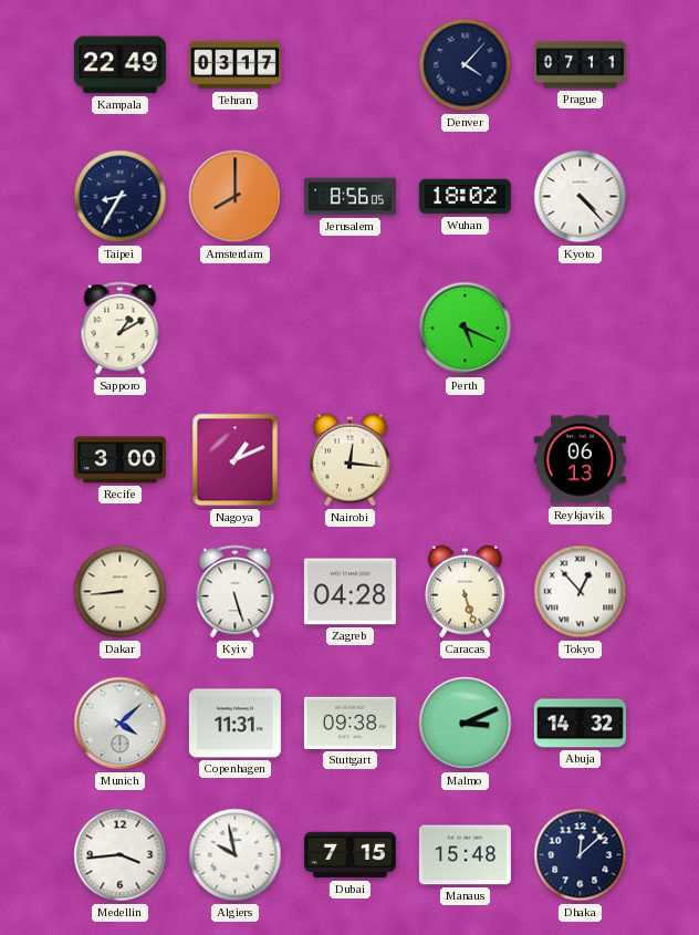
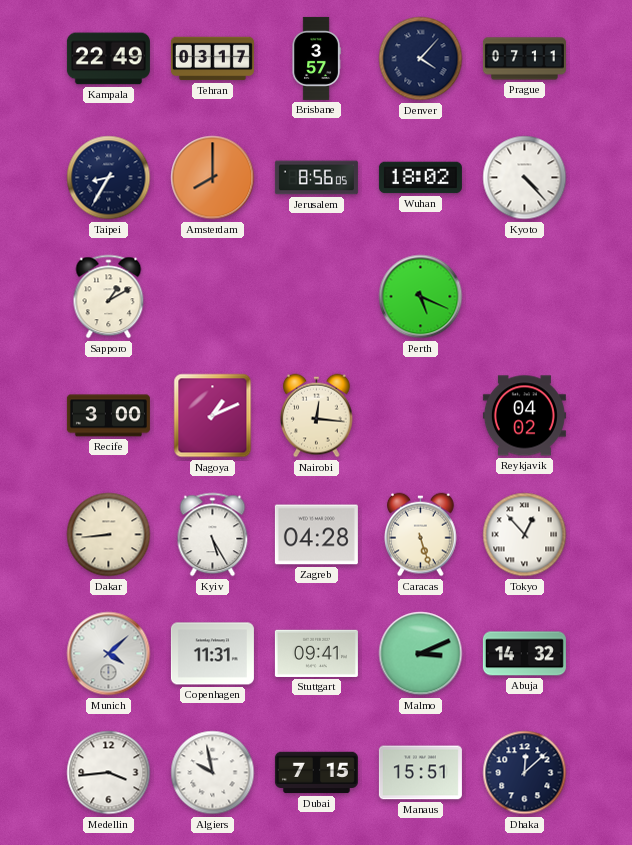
Brisbane: none -> 3:57 (316, 58)
Reykjavik: 06:13 -> 04:02 (524, 416)
Kyiv: 5:27 -> 5:25 (213, 535)
Stuttgart: 09:38 -> 09:41 (316, 653)
Manaus: 15:48 -> 15:51 (420, 773)
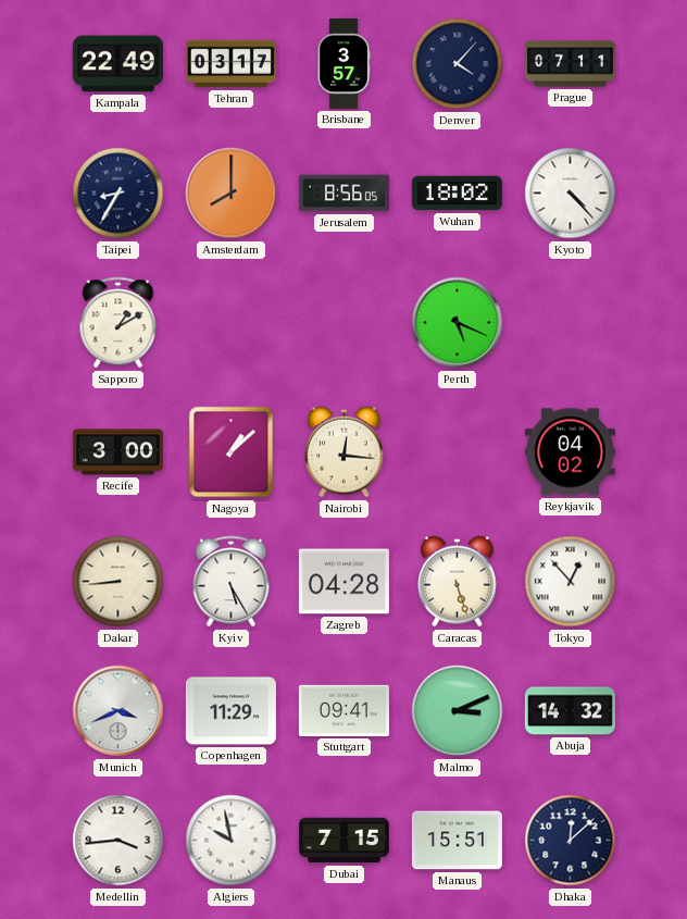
Nagoya: 1:11 -> 1:08 (232, 452)
Munich: 4:08 -> 3:41 (118, 711)
Copenhagen: 11:31 -> 11:29 (230, 711)
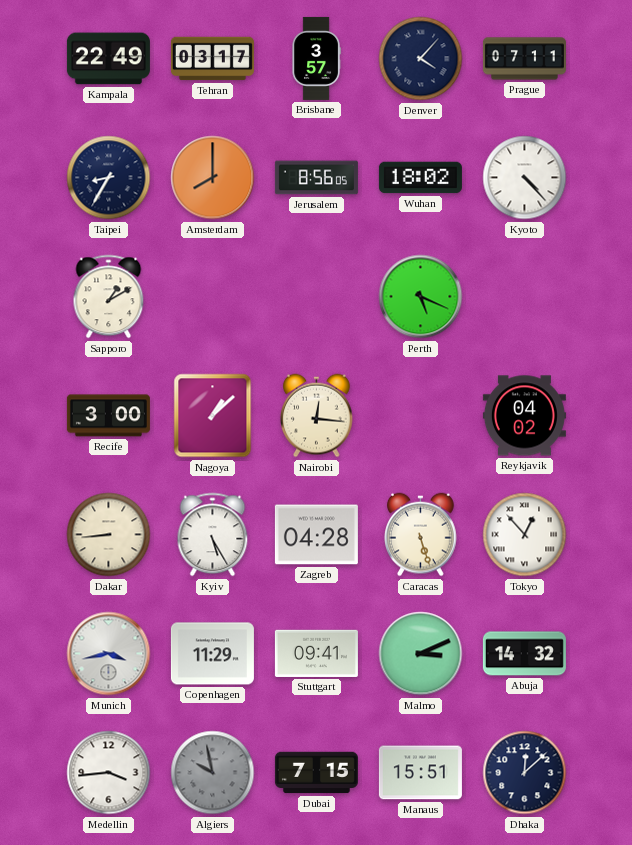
Munich: 3:41 -> 3:43 (109, 654)
Algiers dial: white -> grey (213, 773)
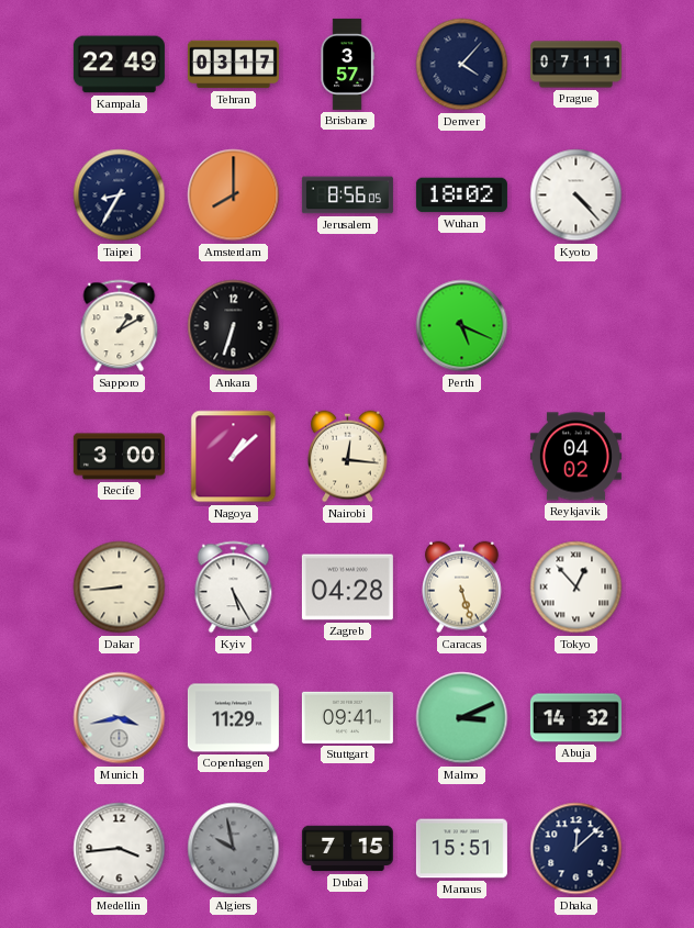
Ankara: none -> 6:33 (234, 326)
